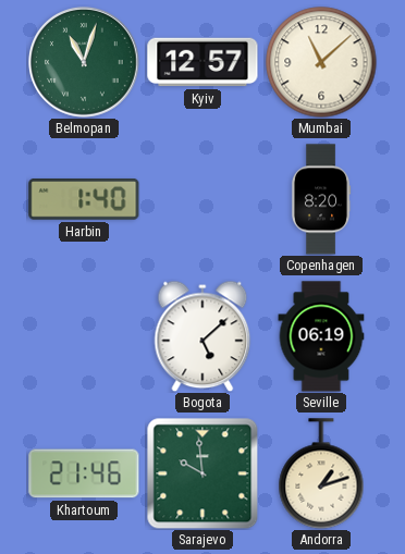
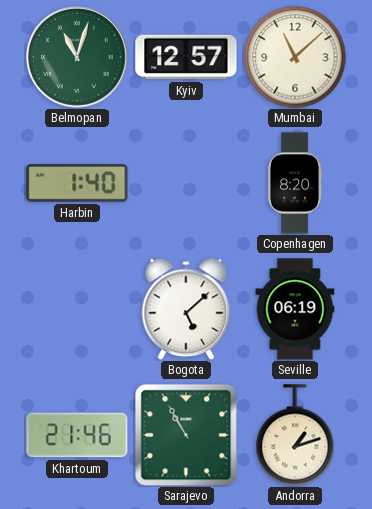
Sarajevo: 9:59 -> 10:55 (186, 435)
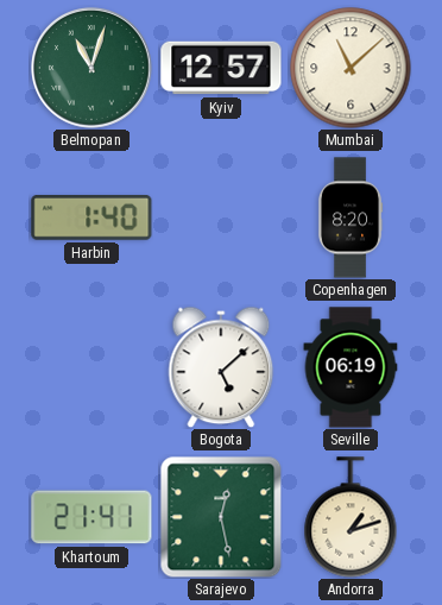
Khartoum: 21:46 -> 21:41 (91, 517)
Sarajevo: 10:55 -> 12:28 (221, 517)
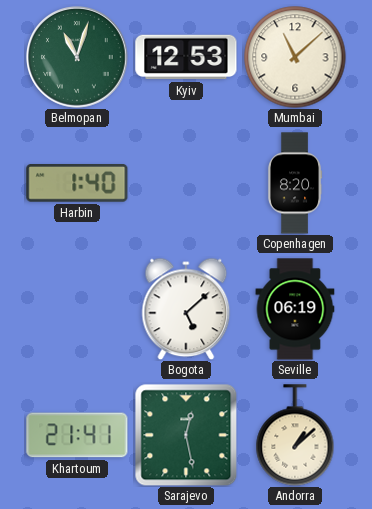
Kyiv: 12:57 -> 12:53 (186, 57)
Andorra: 1:12 -> 1:08 (295, 435)
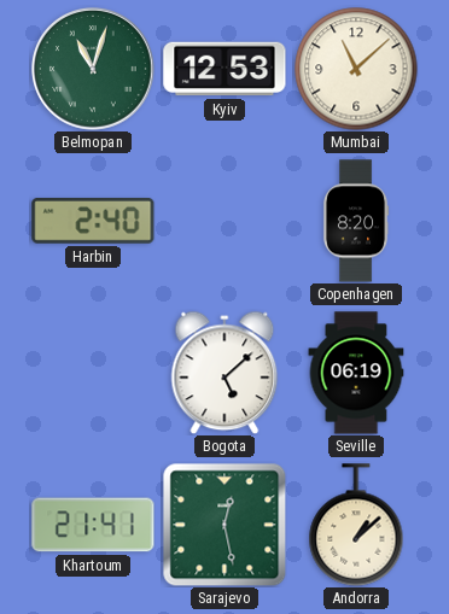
Harbin: 1:40 -> 2:40 (93, 222)
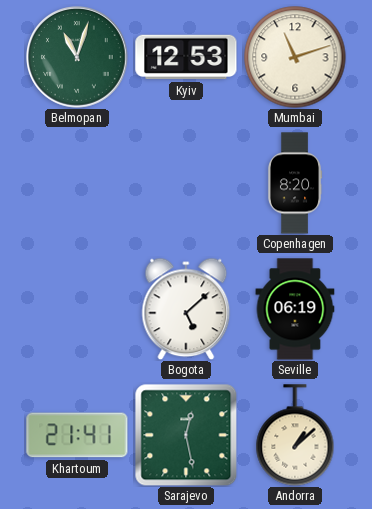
Mumbai: 11:08 -> 11:12 (295, 57)
Harbin: 2:40 -> none (93, 222)
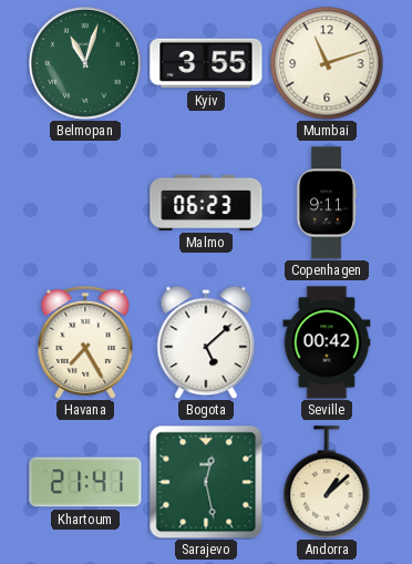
Kyiv: 12:53 -> 3:55 (206, 63)
Malmo: none -> 06:23 (206, 203)
Copenhagen: 8:20 -> 9:11 (327, 203)
Havana: none -> 7:25 (85, 342)
Seville: 06:19 -> 00:42 (327, 342)
